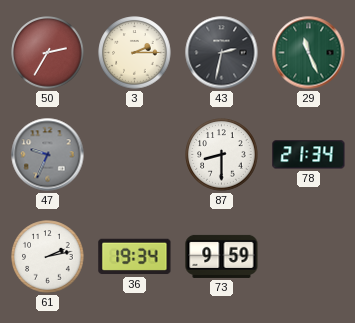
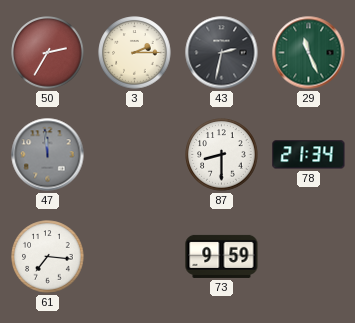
47: 9:34 -> 11:59 (48, 155)
61: 2:13 -> 7:16 (48, 257)
36: 19:34 -> none (135, 257)
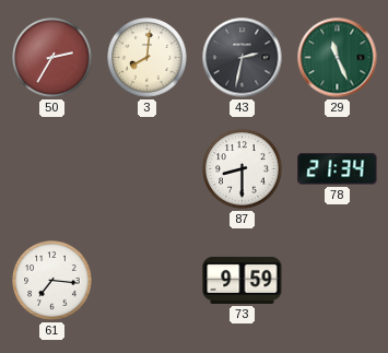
3: 2:15 -> 8:01 (148, 58)
47: 11:59 -> none (48, 155)
